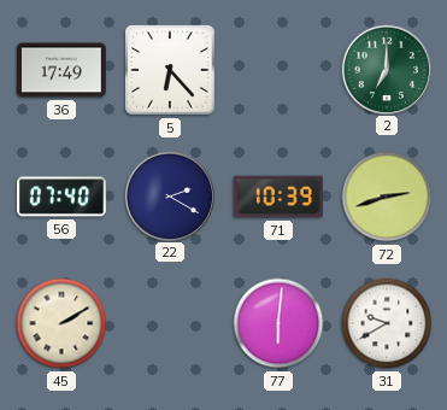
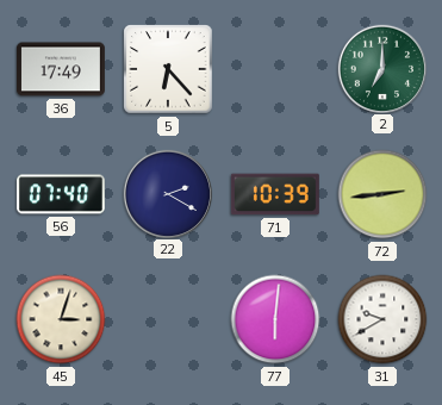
72: 2:42 -> 2:44 (382, 194)
45: 2:10 -> 3:03 (61, 319)
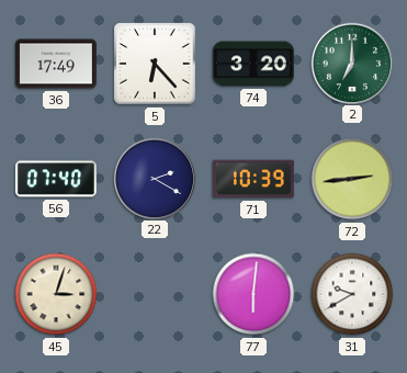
74: none -> 3:20 (253, 64)
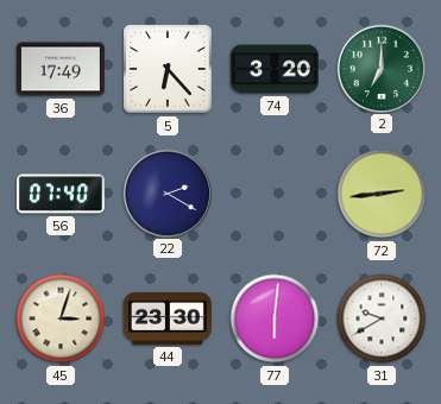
71: 10:39 -> none (253, 179)
44: none -> 23:30 (168, 318)
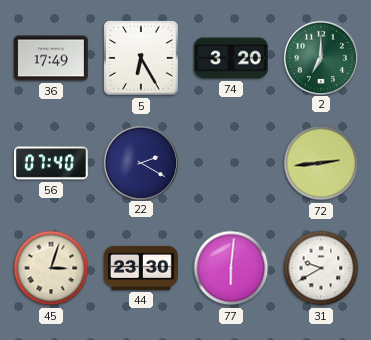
5: 6:23 -> 6:25 (141, 58)
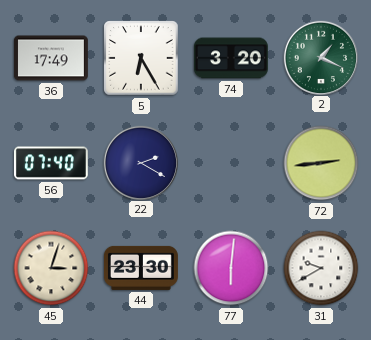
2: 7:00 -> 1:19 (320, 57)
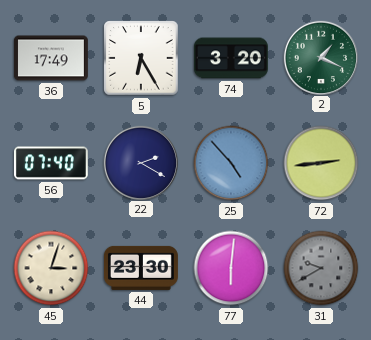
25: none -> 4:53 (231, 163)
31 dial: white -> grey (321, 268)
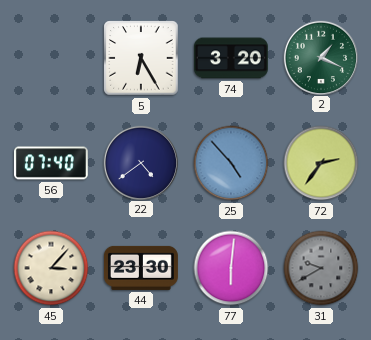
36: 17:49 -> none (51, 58)
22: 2:20 -> 4:39 (140, 162)
72: 2:44 -> 2:36 (321, 163)
45: 3:03 -> 3:07 (51, 268)
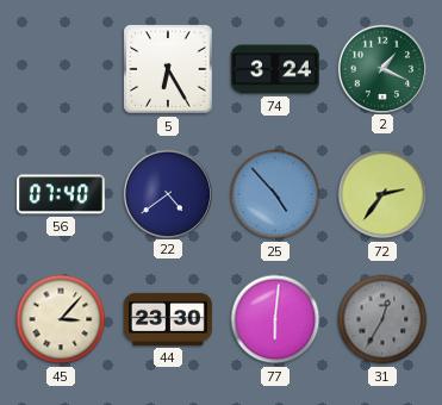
74: 3:20 -> 3:24 (275, 69)
31: 9:40 -> 12:35 (382, 319)
